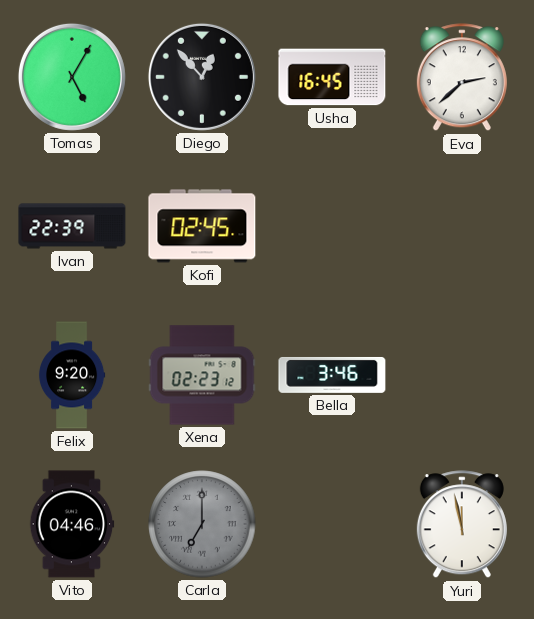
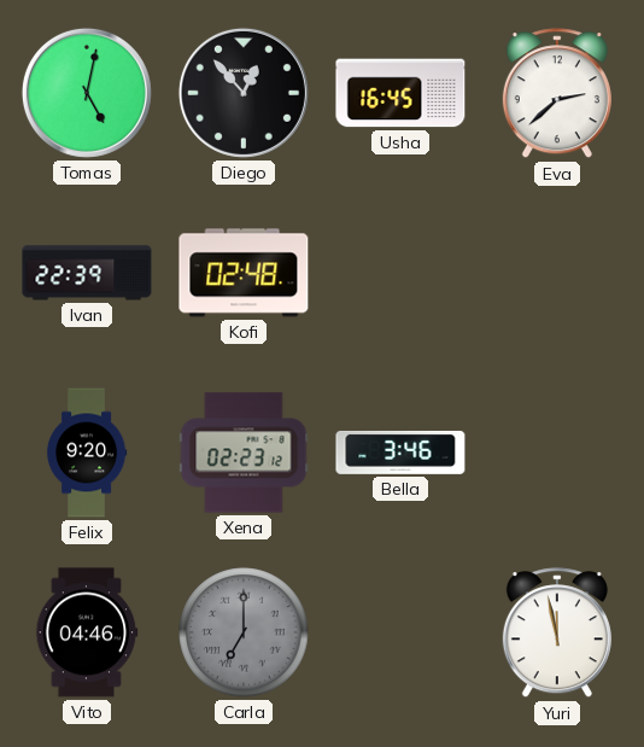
Tomas: 5:05 -> 5:02 (87, 93)
Kofi: 02:45 -> 02:48 (244, 273)
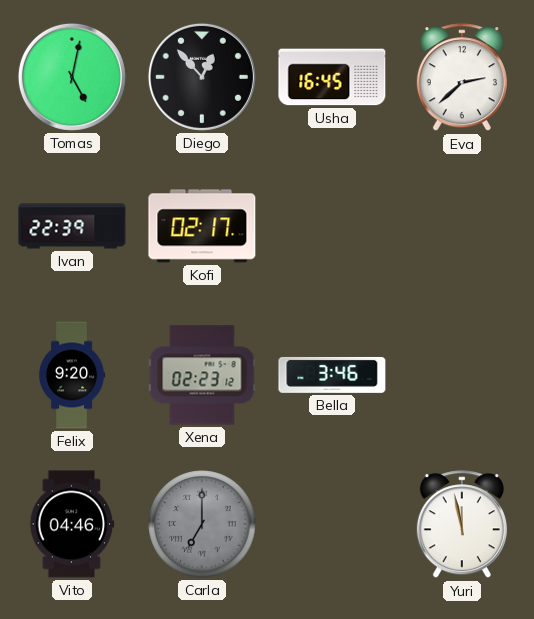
Kofi: 02:48 -> 02:17 (202, 226)
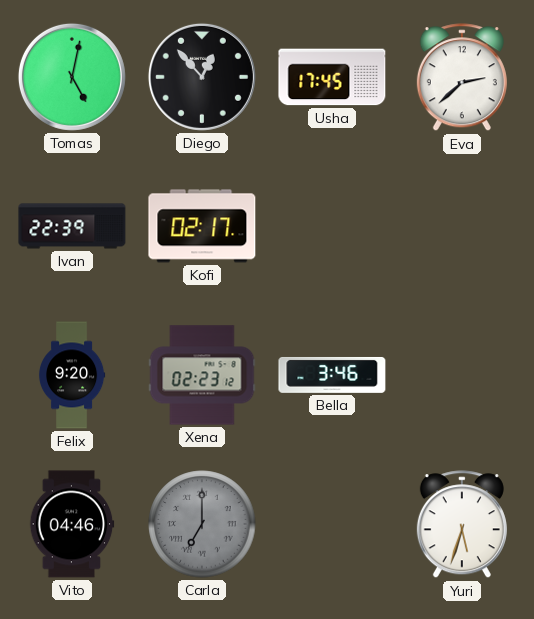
Usha: 16:45 -> 17:45 (332, 77)
Yuri: 11:58 -> 5:33 (462, 525)
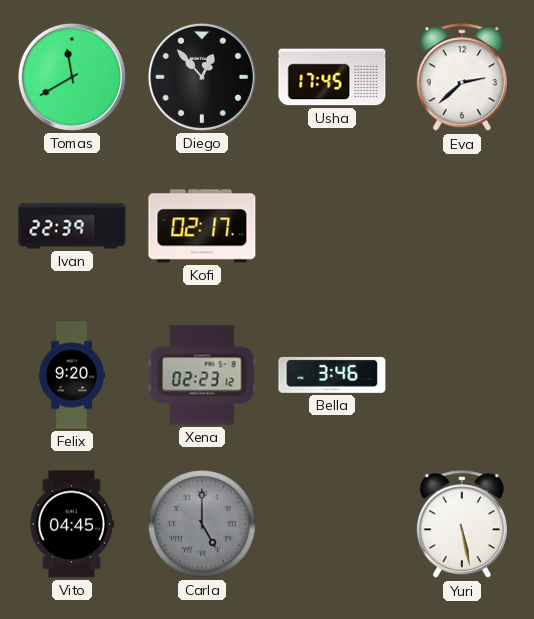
Tomas: 5:02 -> 11:40 (72, 77)
Vito: 04:46 -> 04:45 (72, 524)
Carla: 7:00 -> 5:00 (202, 524)
Yuri: 5:33 -> 5:28 (462, 525)
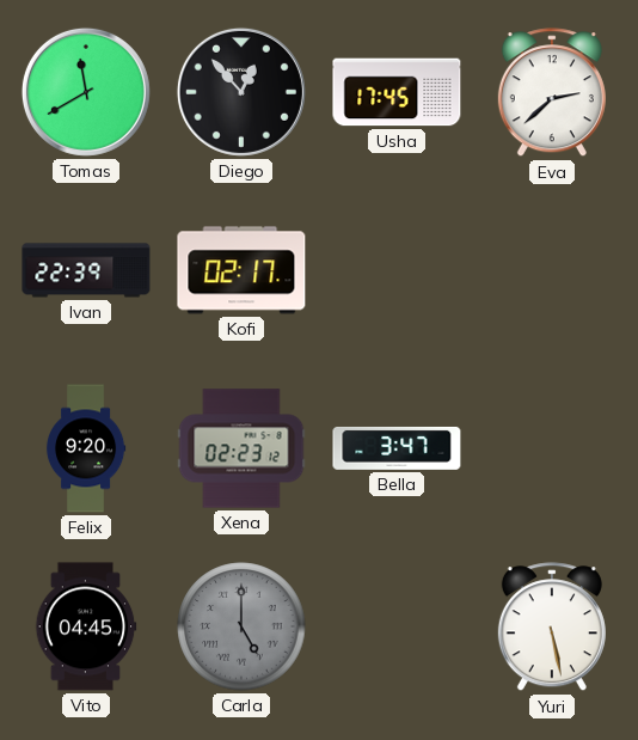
Bella: 3:46 -> 3:47 (397, 448)
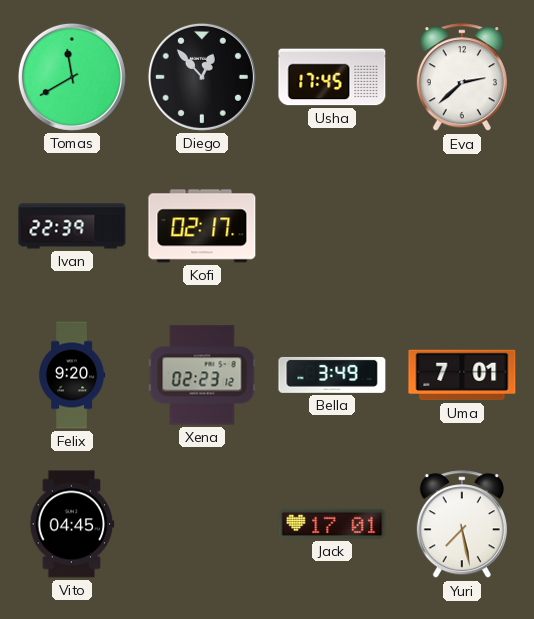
Bella: 3:47 -> 3:49 (332, 375)
Uma: none -> 7:01 (462, 375)
Carla: 5:00 -> none (241, 626)
Jack: none -> 17:01 (332, 524)
Yuri: 5:28 -> 7:28 (462, 525)
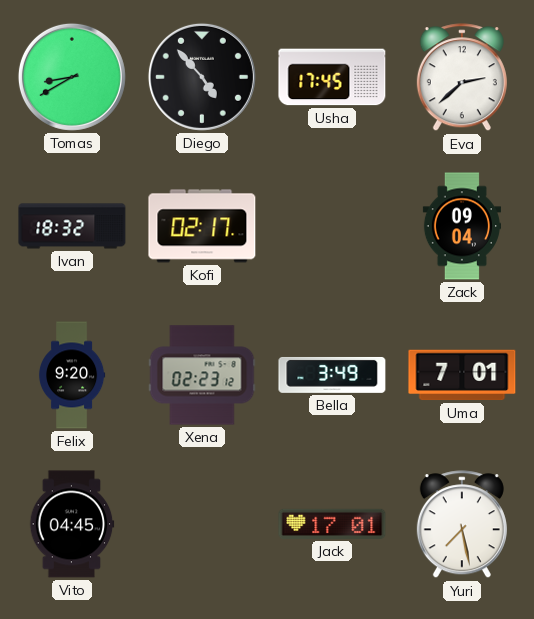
Tomas: 11:40 -> 8:40 (72, 77)
Diego: 12:53 -> 4:53 (202, 77)
Ivan: 22:39 -> 18:32 (72, 226)
Zack: none -> 09:04 (462, 226)
